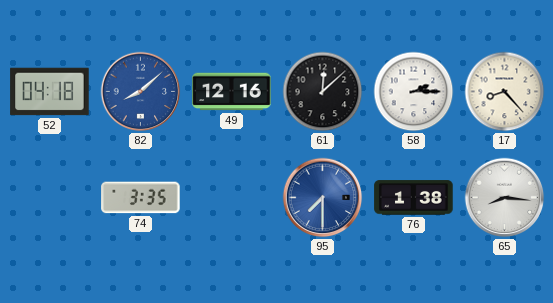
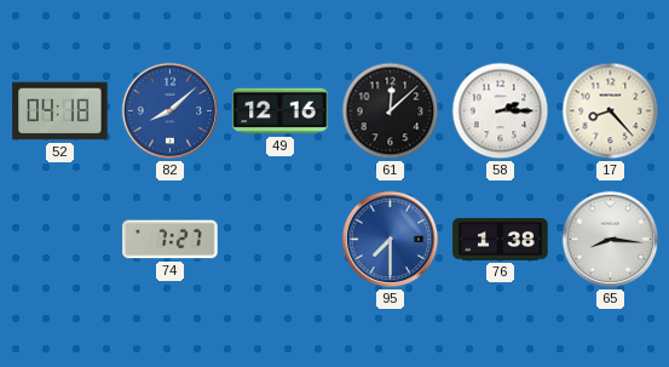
74: 3:35 -> 7:27 (171, 240)
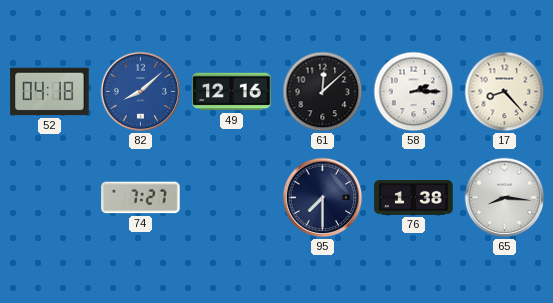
95 dial: blue -> navy (323, 198)
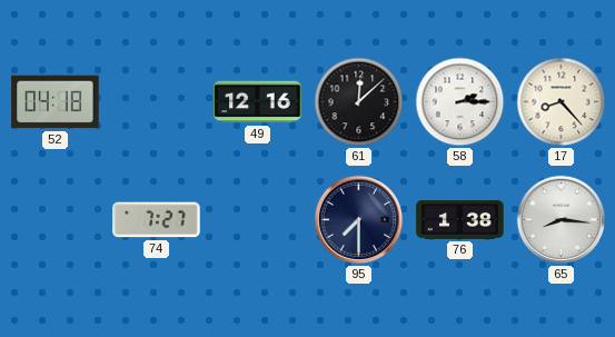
82: 8:08 -> none (141, 92)
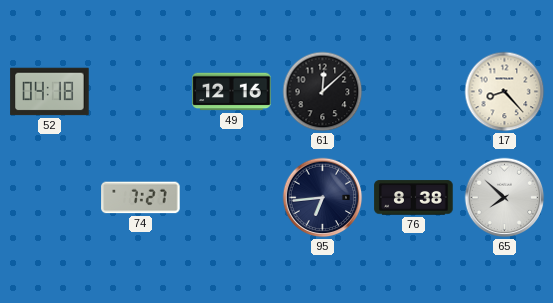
58: 2:15 -> none (460, 102)
95: 7:30 -> 6:44 (323, 198)
76: 1:38 -> 8:38 (414, 198)
65: 8:16 -> 7:52 (505, 198)
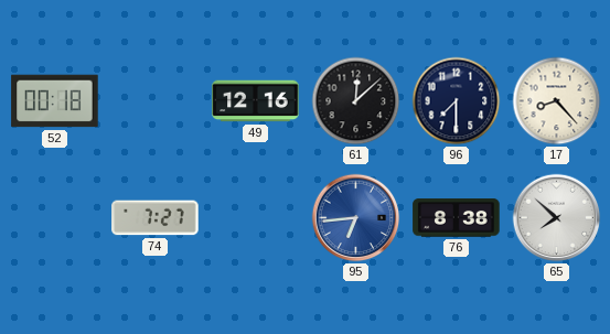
52: 04:18 -> 00:18 (55, 101)
96: none -> 7:30 (457, 101)
95 dial: navy -> blue (356, 218)
